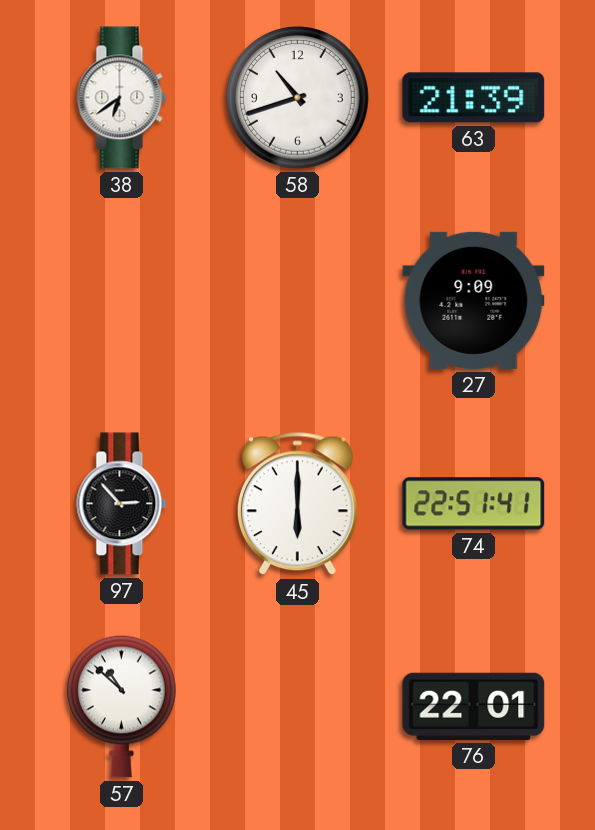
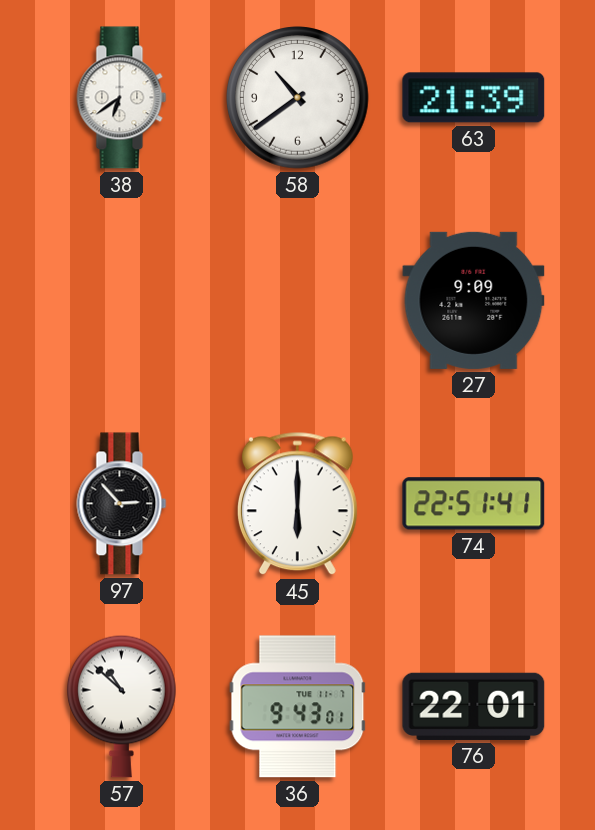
58: 10:42 -> 10:39 (298, 98)
36: none -> 9:43 (298, 707)
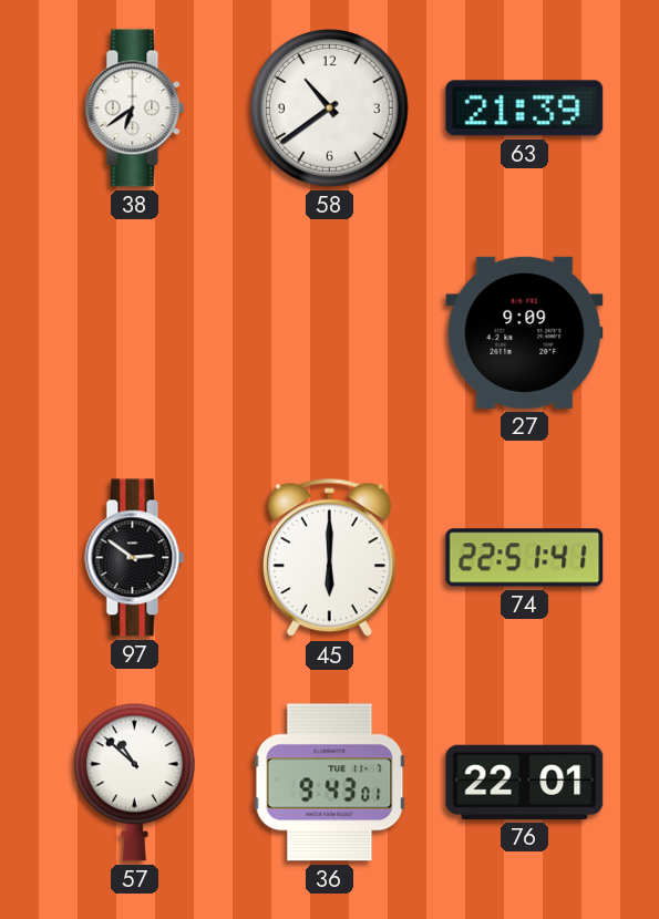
97: 2:53 -> 2:51 (135, 558)
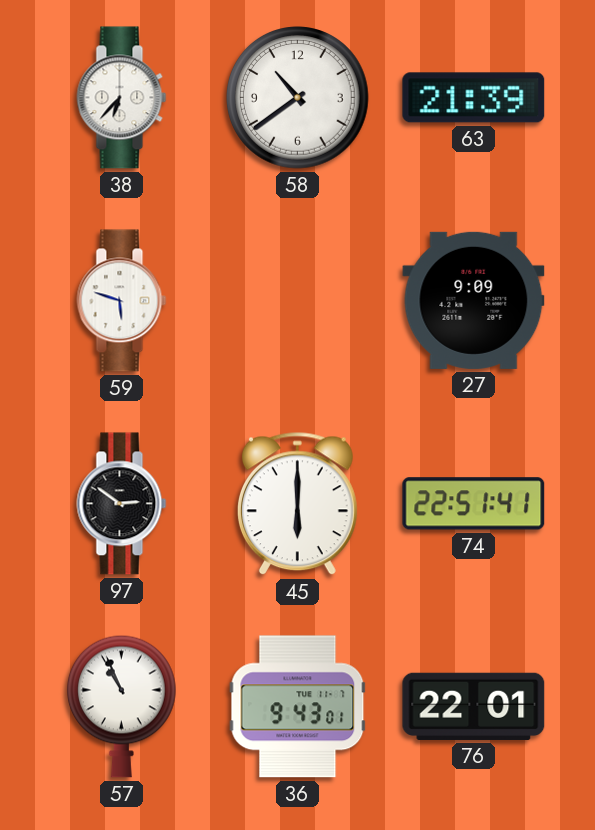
38: 6:39 -> 6:37 (122, 98)
59: none -> 5:48 (122, 301)
57: 10:52 -> 10:56 (122, 706)
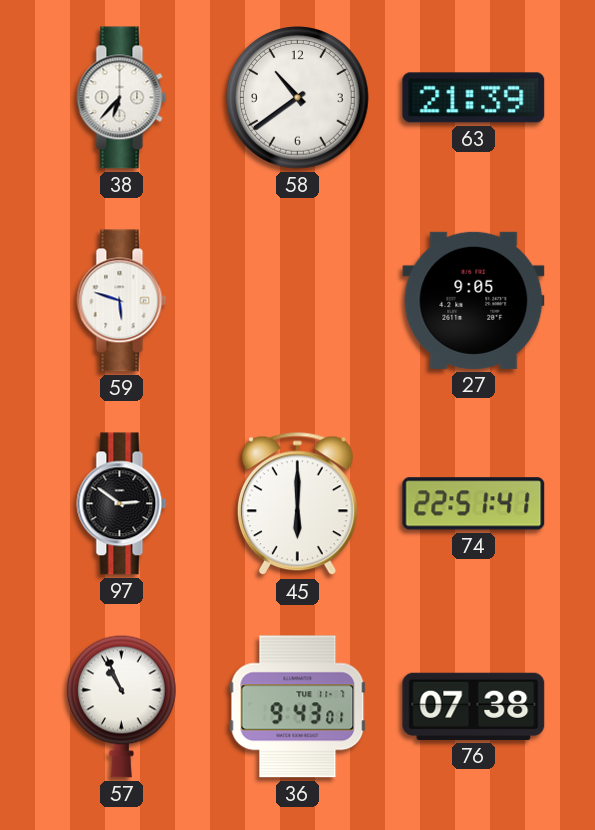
27: 9:09 -> 9:05 (474, 300)
76: 22:01 -> 07:38 (474, 706)
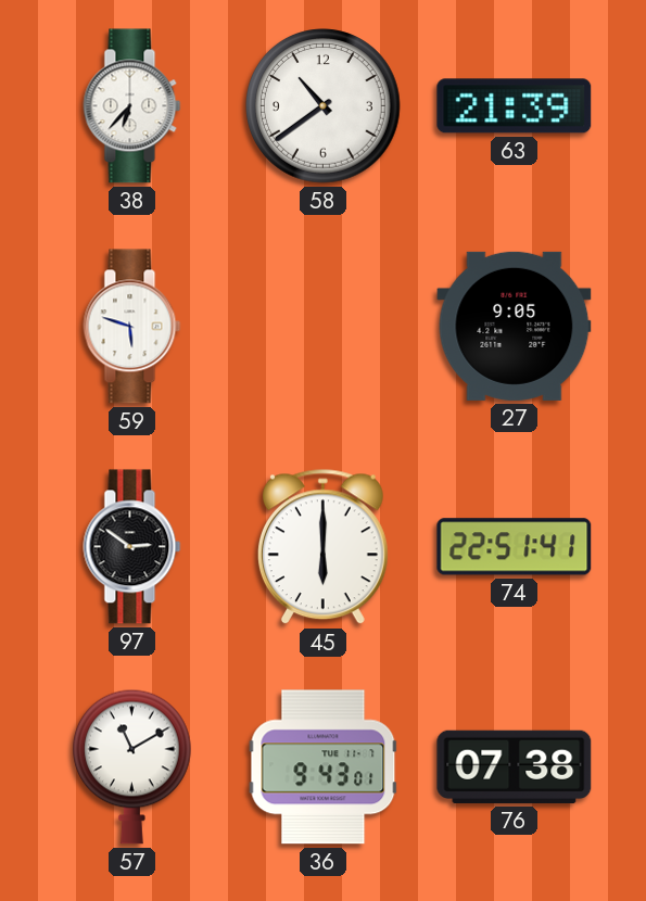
57: 10:56 -> 11:10 (132, 766)
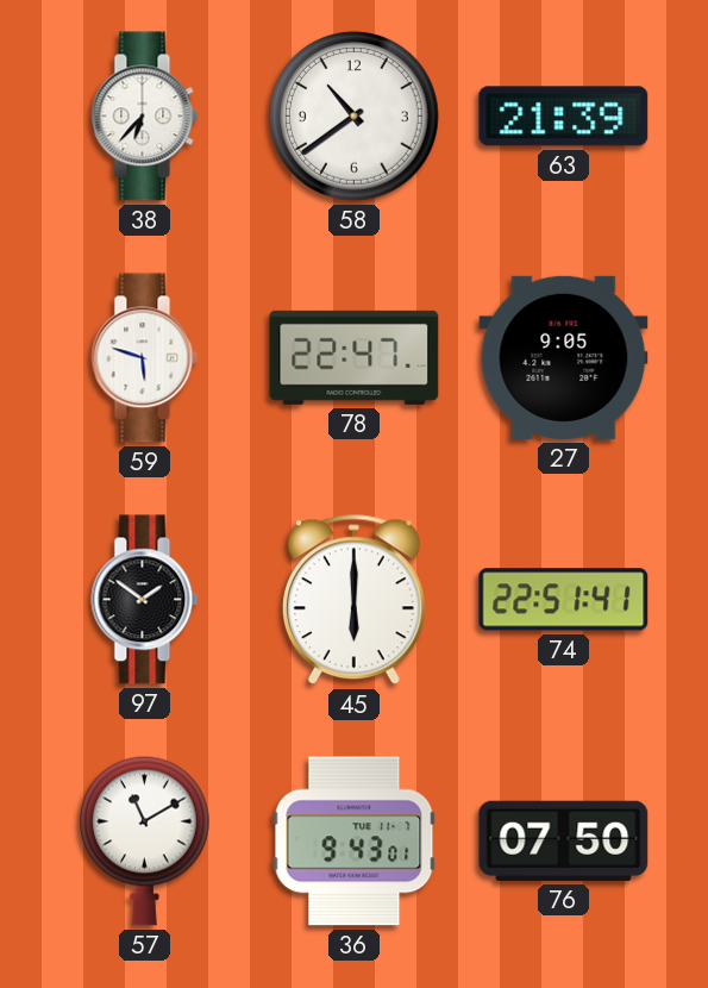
78: none -> 22:47 (355, 357)
97: 2:51 -> 1:51 (145, 600)
76: 07:38 -> 07:50 (564, 840)
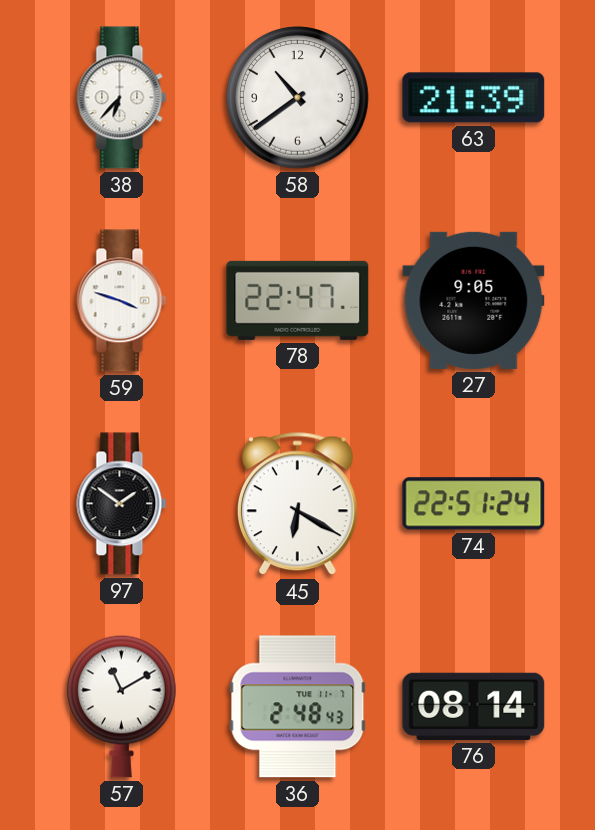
59: 5:48 -> 3:48 (122, 301)
45: 6:00 -> 6:20 (297, 504)
74: 22:51:41 -> 22:51:24 (474, 504)
36: 9:43 -> 2:48 (298, 707)
76: 07:50 -> 08:14 (474, 706)
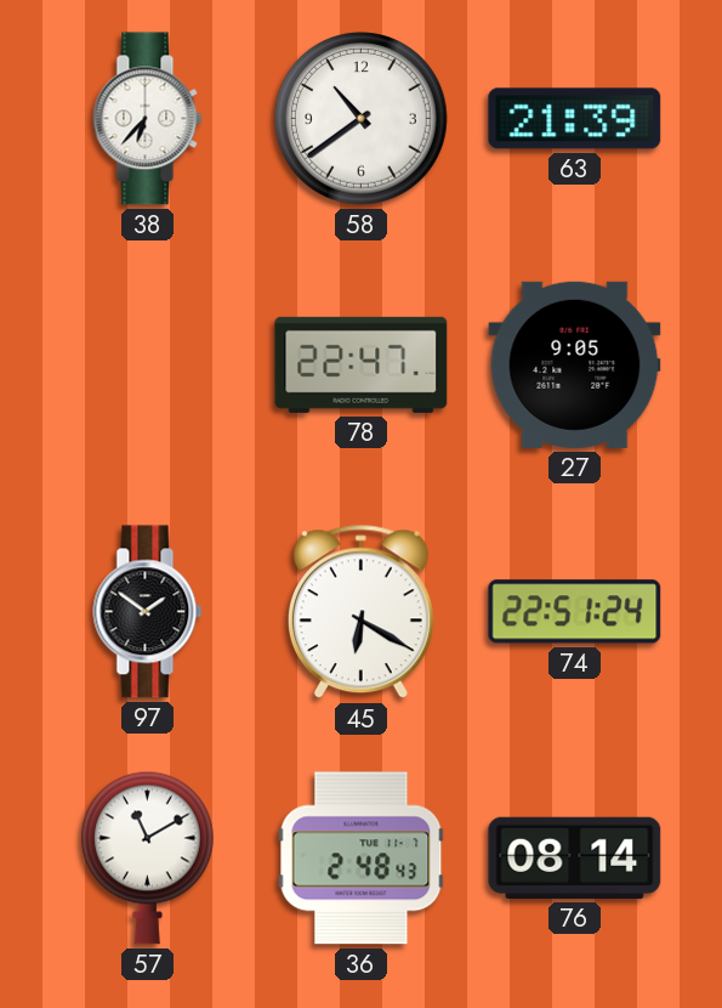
59: 3:48 -> none (122, 301)
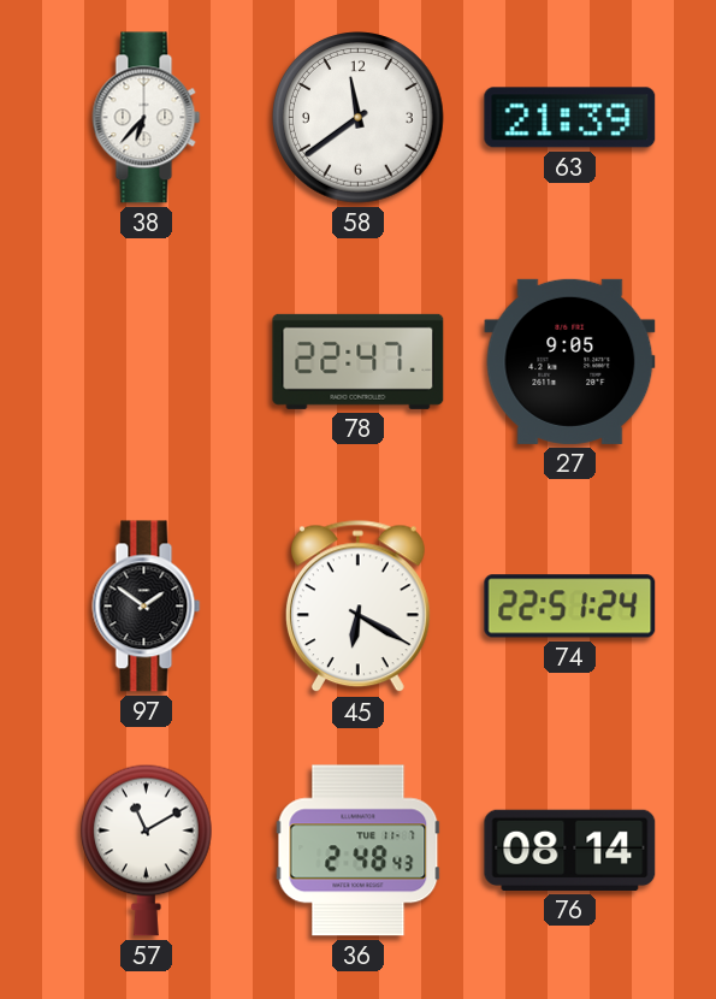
58: 10:39 -> 11:39 (359, 118)
